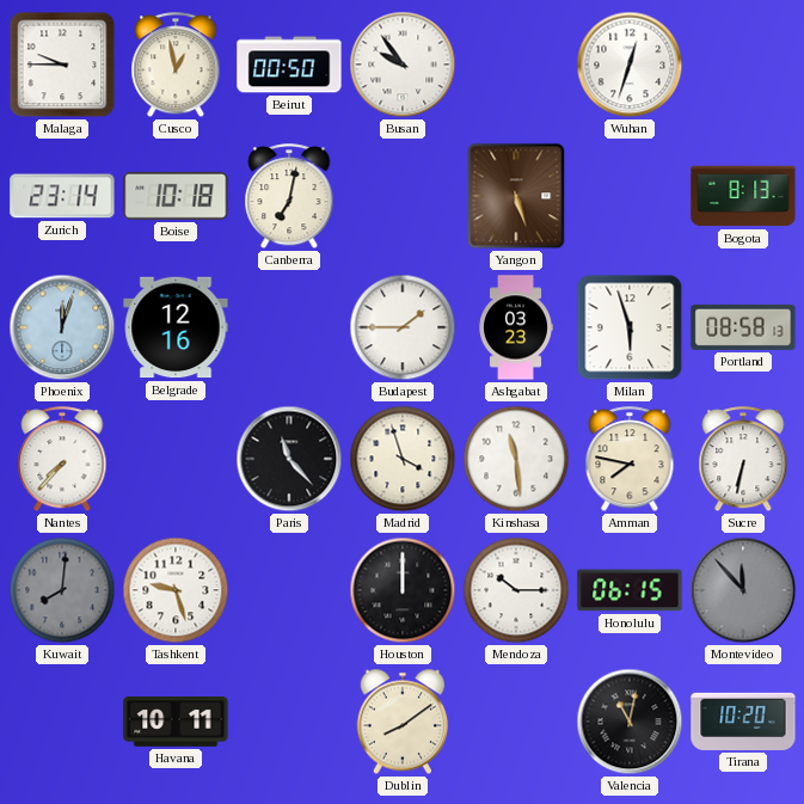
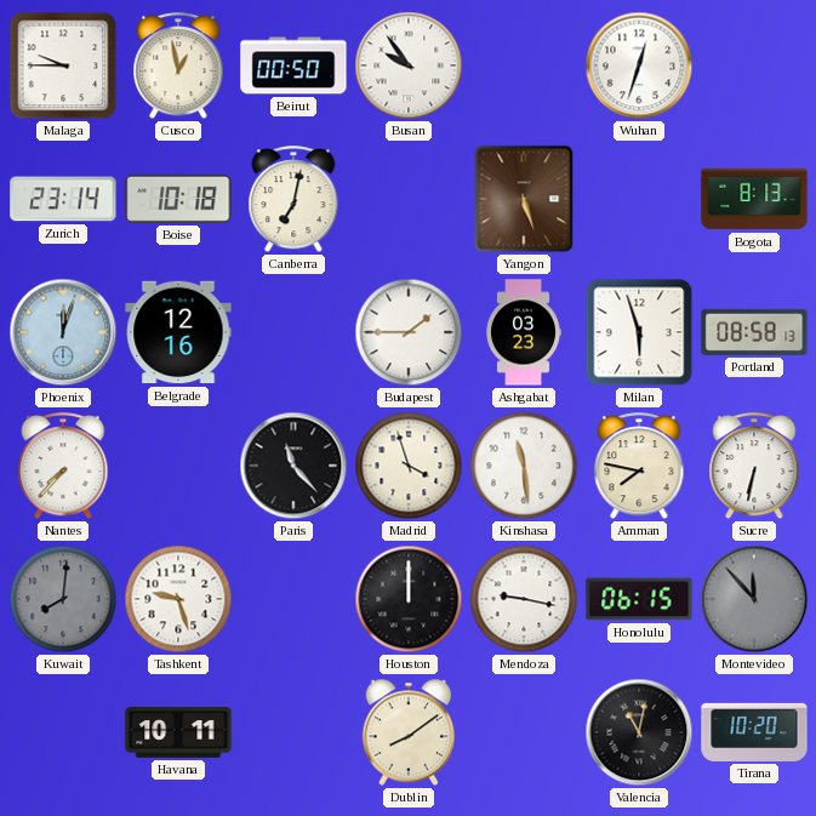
Mendoza: 10:15 -> 9:17 (524, 599)
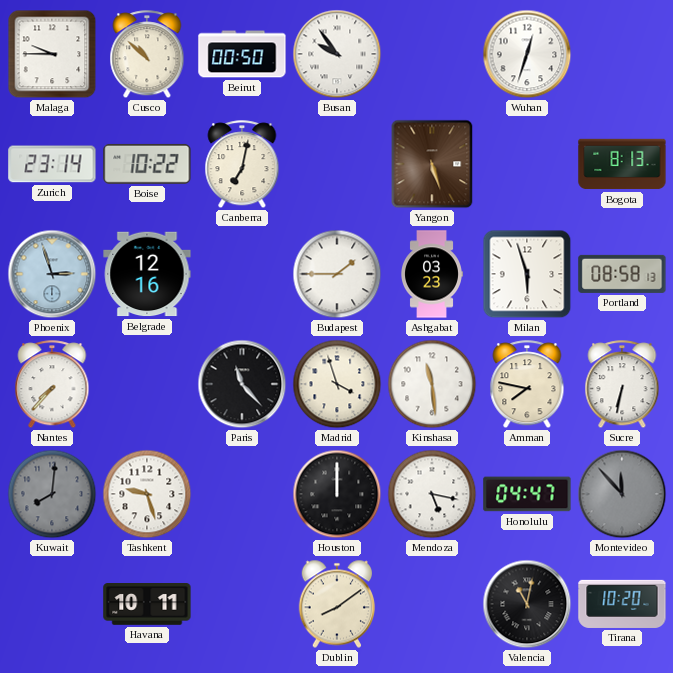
Cusco: 12:58 -> 10:52 (147, 55)
Boise: 10:18 -> 10:22 (147, 164)
Phoenix: 12:03 -> 2:57 (52, 274)
Mendoza: 9:17 -> 5:17 (432, 494)
Honolulu: 06:15 -> 04:47 (527, 494)
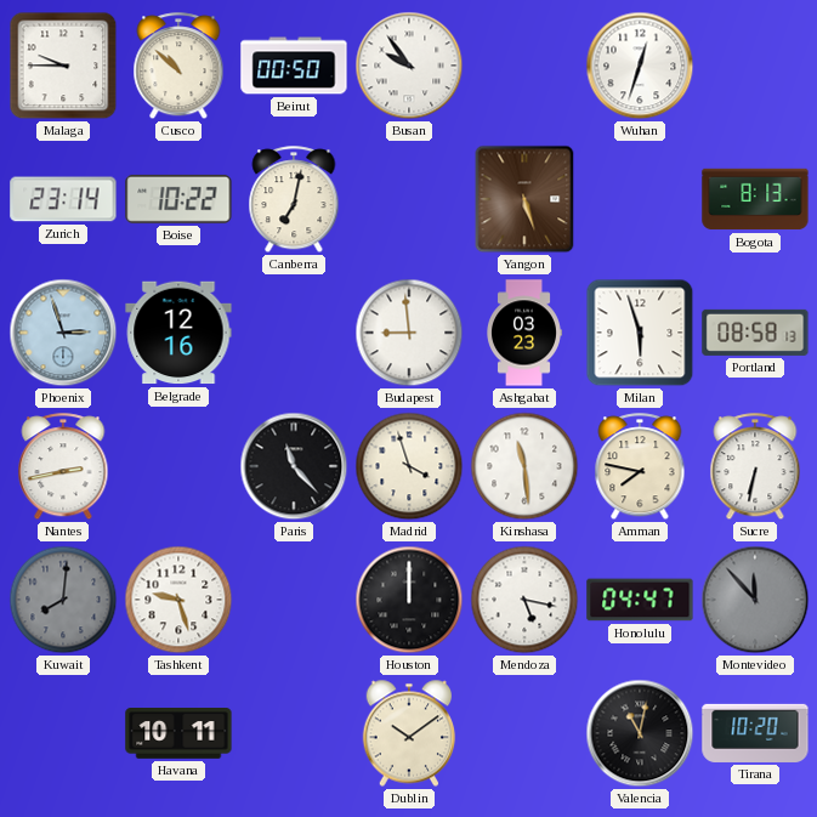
Budapest: 1:45 -> 8:59 (409, 333)
Nantes: 7:37 -> 2:43 (63, 467)
Dublin: 8:09 -> 10:09 (409, 733)
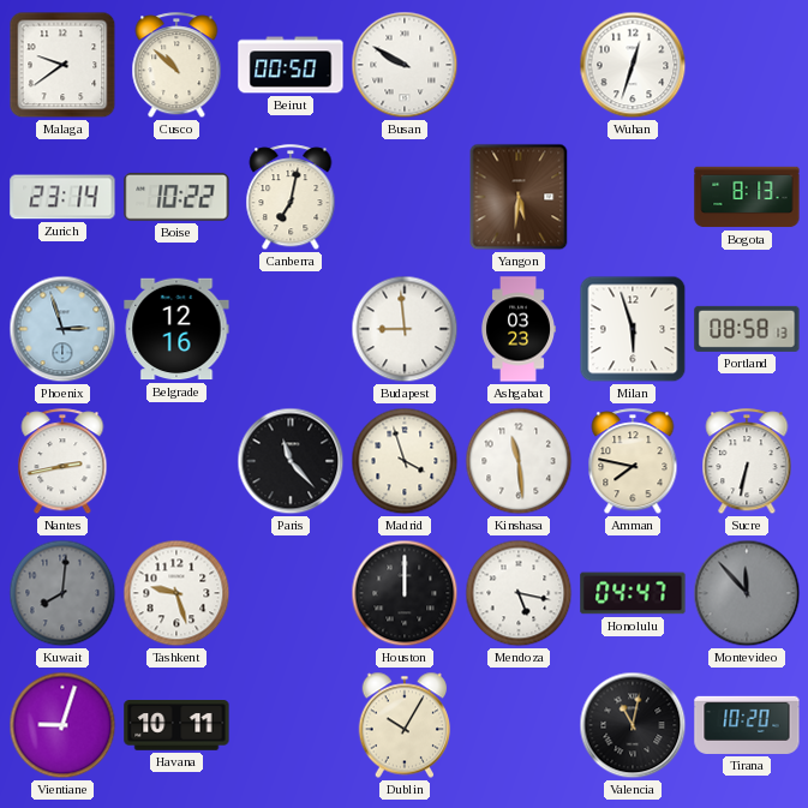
Malaga: 9:45 -> 9:39 (62, 65)
Busan: 9:54 -> 9:50 (405, 65)
Yangon: 5:27 -> 5:31 (519, 197)
Vientiane: none -> 9:03 (62, 725)
Dublin: 10:09 -> 10:05 (405, 725)
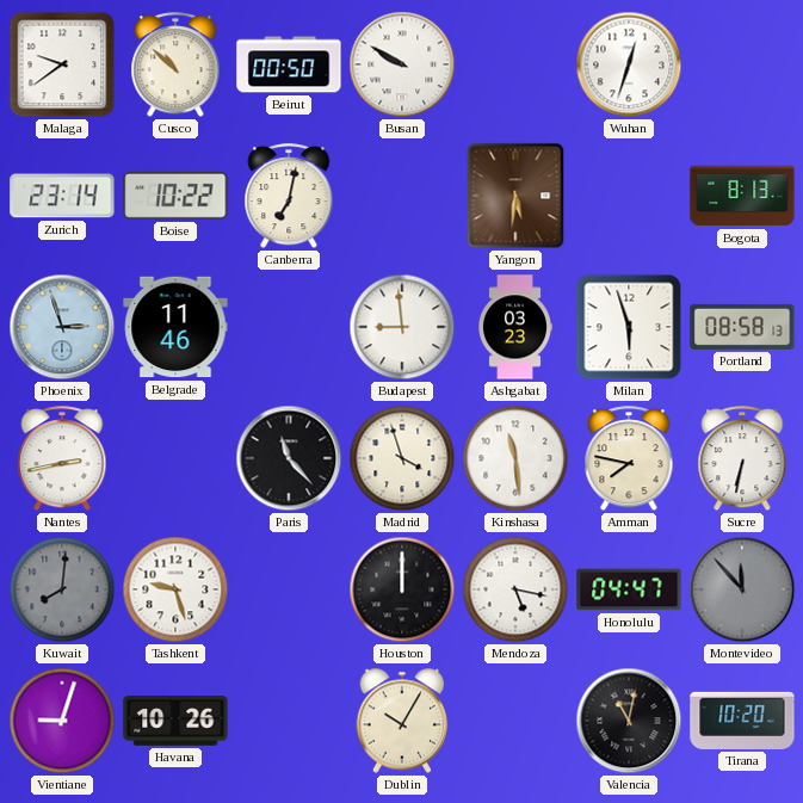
Belgrade: 12:16 -> 11:46 (175, 327)
Havana: 10:11 -> 10:26 (175, 722)
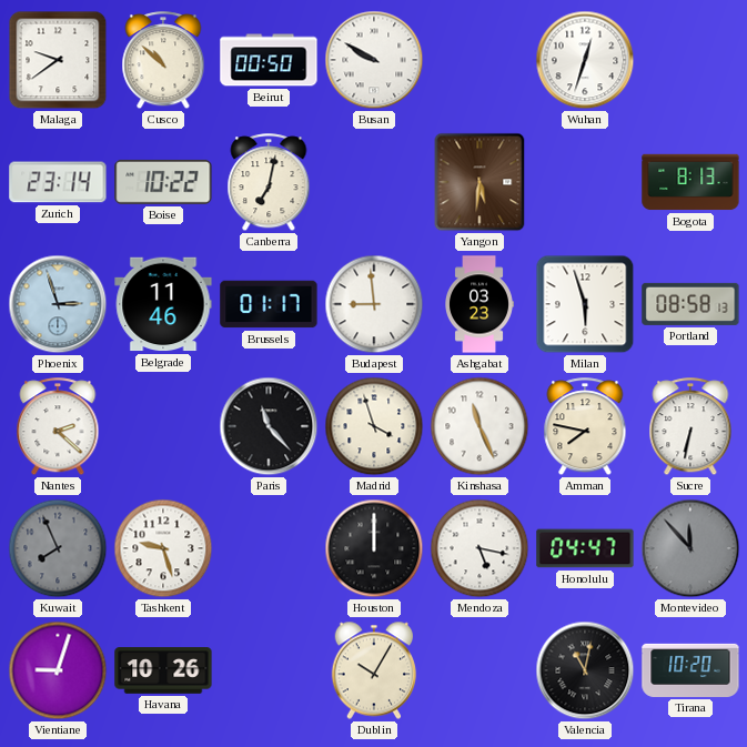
Brussels: none -> 01:17 (269, 304)
Nantes: 2:43 -> 2:22 (58, 427)
Kinshasa: 11:29 -> 11:26 (480, 426)
Kuwait: 8:01 -> 7:56 (58, 548)
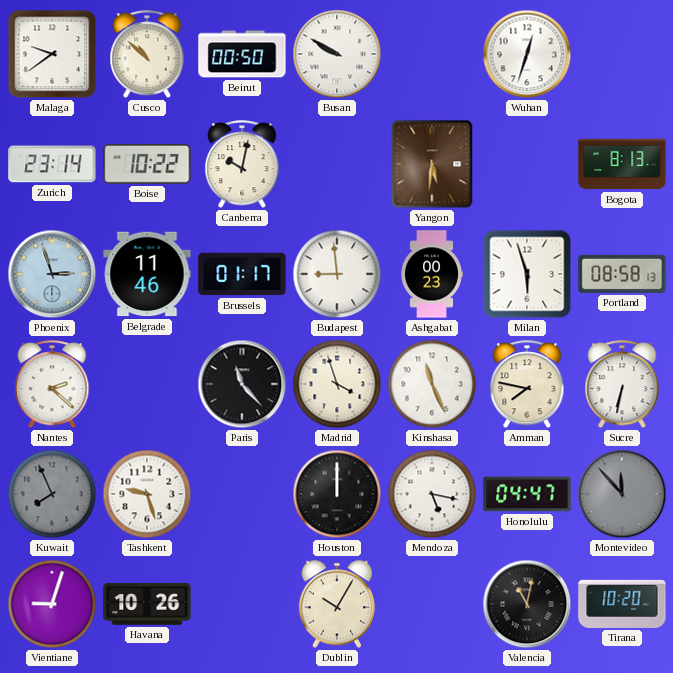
Canberra: 7:02 -> 10:02 (242, 165)
Ashgabat: 03:23 -> 00:23 (432, 274)
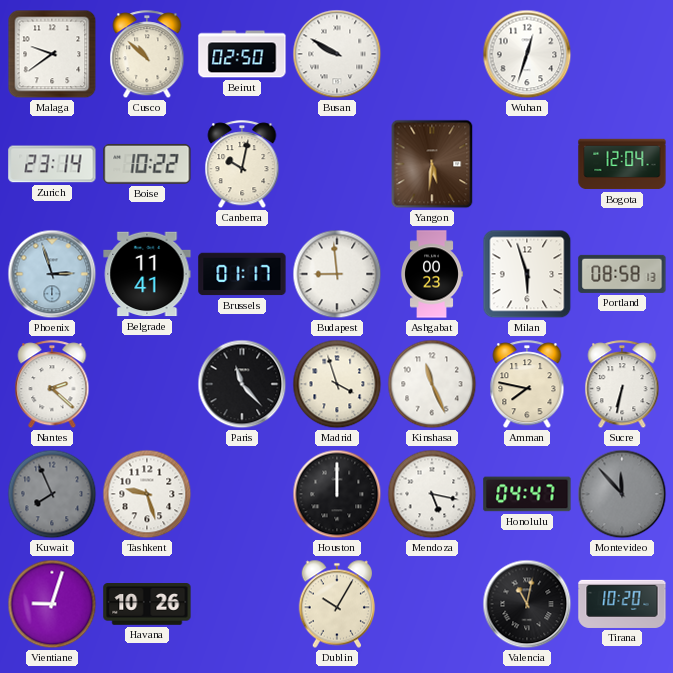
Beirut: 00:50 -> 02:50 (242, 54)
Bogota: 8:13 -> 12:04 (622, 164)
Belgrade: 11:46 -> 11:41 (147, 274)
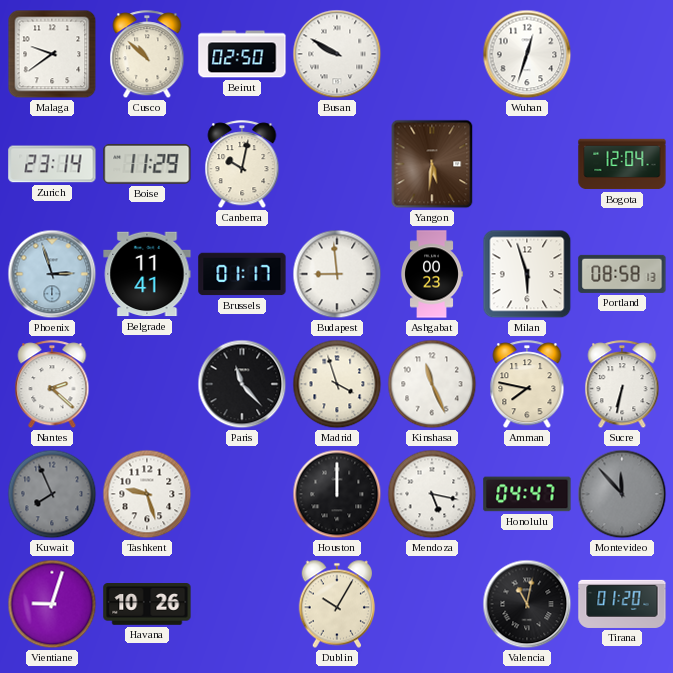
Boise: 10:22 -> 11:29 (147, 164)
Tirana: 10:20 -> 01:20 (622, 604)
